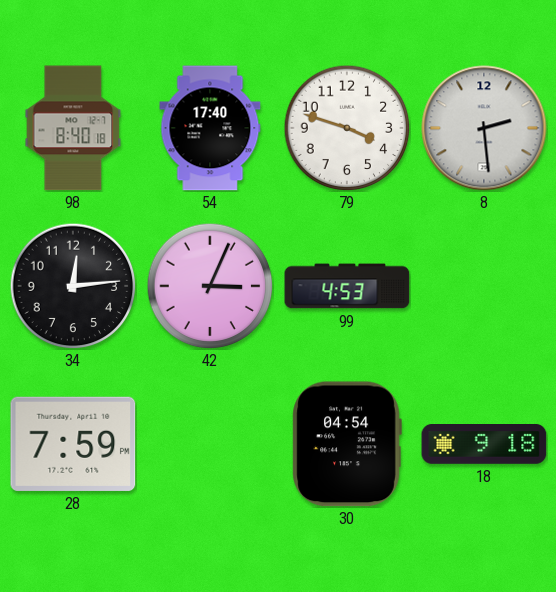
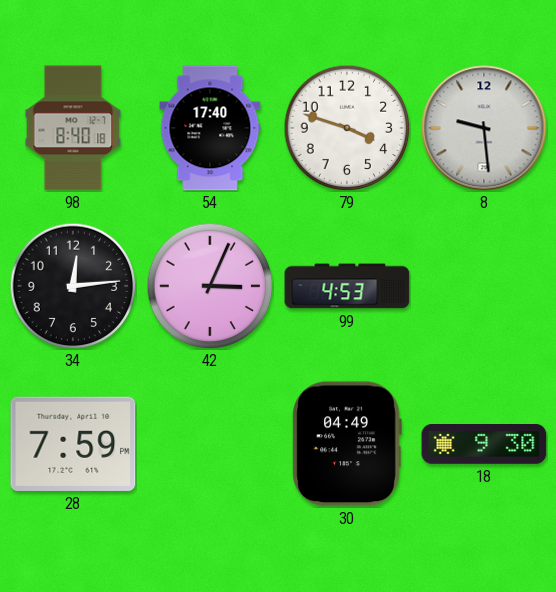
8: 2:29 -> 9:29 (484, 128)
30: 04:54 -> 04:49 (347, 444)
18: 9:18 -> 9:30 (484, 445)
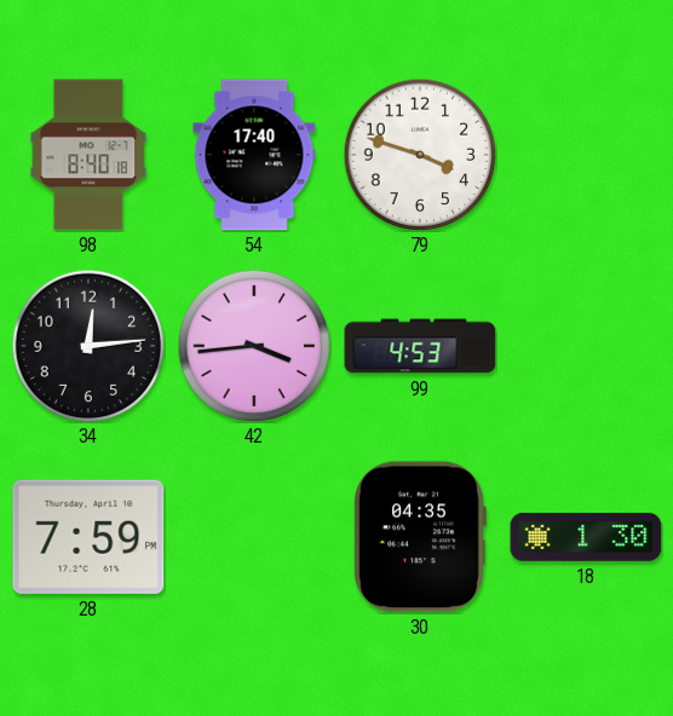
8: 9:29 -> none (484, 128)
42: 3:04 -> 3:44 (254, 346)
30: 04:49 -> 04:35 (420, 537)
18: 9:30 -> 1:30 (586, 538)
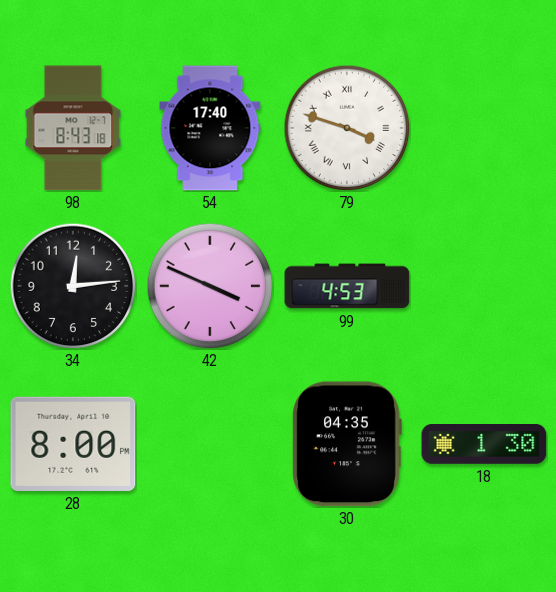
98: 8:40 -> 8:43 (73, 128)
79 numerals: Arabic -> Roman (347, 128)
42: 3:44 -> 3:49 (210, 286)
28: 7:59 -> 8:00 (73, 444)
